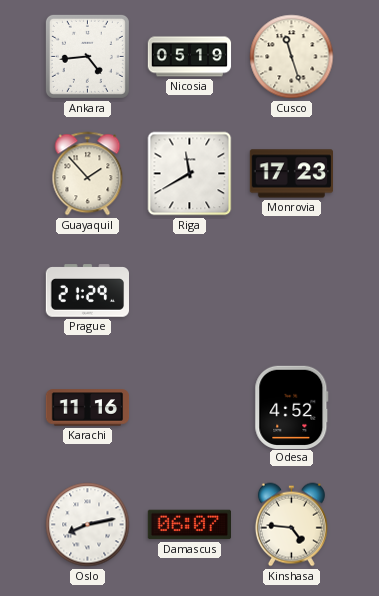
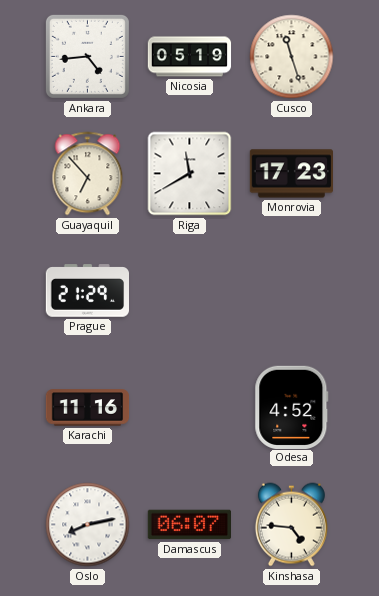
Guayaquil: 1:53 -> 6:53 (88, 174)
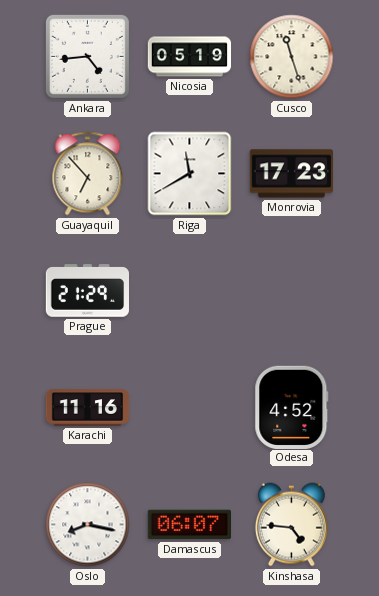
Oslo: 8:13 -> 8:17 (88, 525)
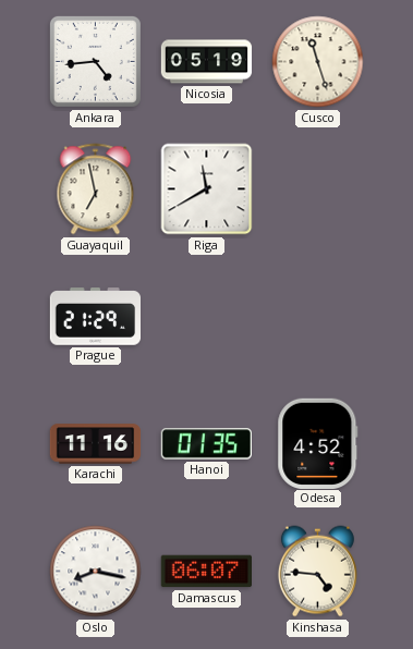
Guayaquil: 6:53 -> 6:58 (96, 189)
Monrovia: 17:23 -> none (291, 174)
Hanoi: none -> 01:35 (206, 444)
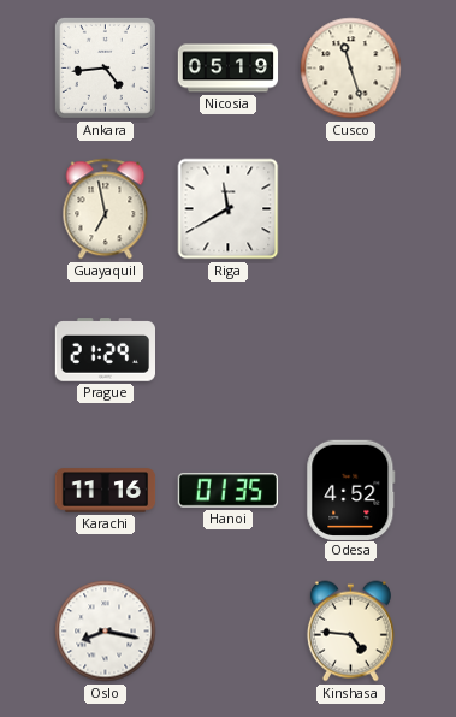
Damascus: 06:07 -> none (206, 572)
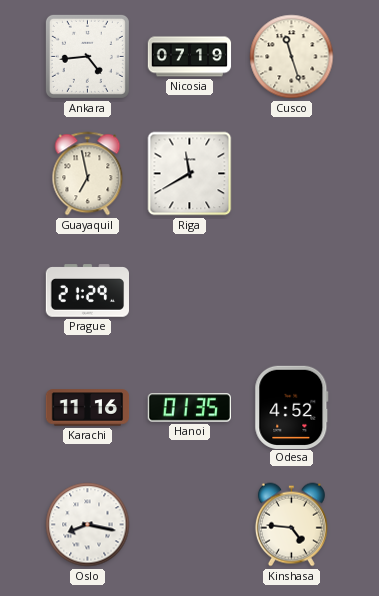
Nicosia: 05:19 -> 07:19 (190, 57)
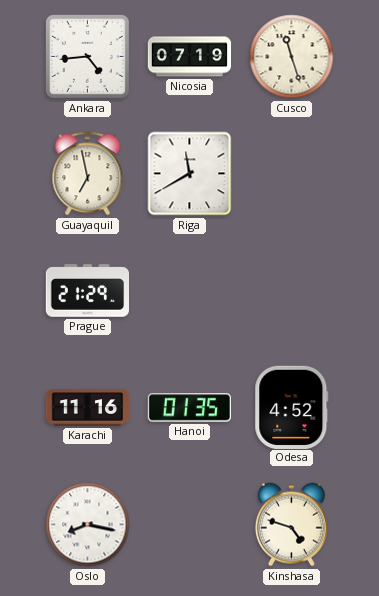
Kinshasa: 4:46 -> 4:48 (291, 525)
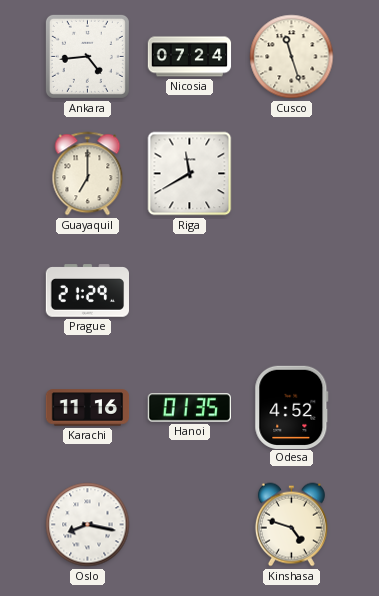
Nicosia: 07:19 -> 07:24 (190, 57)
Guayaquil: 6:58 -> 7:00 (88, 174)
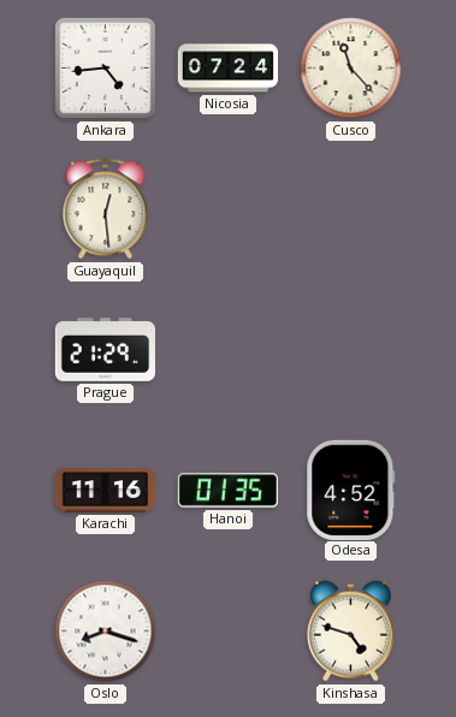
Cusco: 11:27 -> 11:23 (351, 69)
Guayaquil: 7:00 -> 12:29 (106, 209)
Riga: 11:40 -> none (190, 174)
Oslo: 8:17 -> 8:18 (106, 632)
